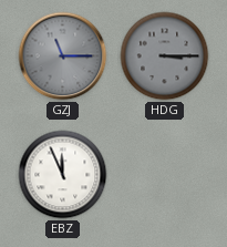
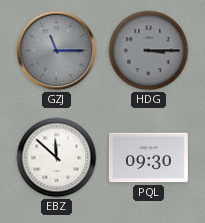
EBZ: 11:56 -> 11:52 (57, 158)
PQL: none -> 09:30 (148, 158)
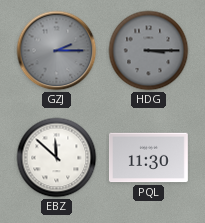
GZJ: 11:15 -> 2:15 (57, 51)
PQL: 09:30 -> 11:30 (148, 158)
